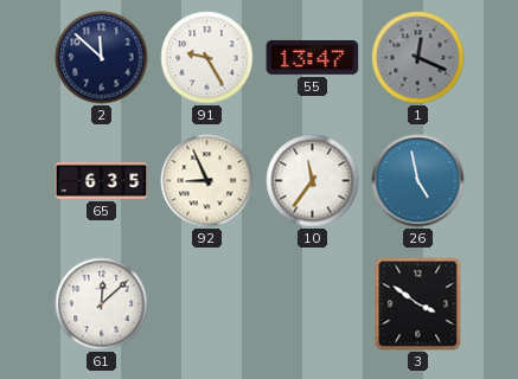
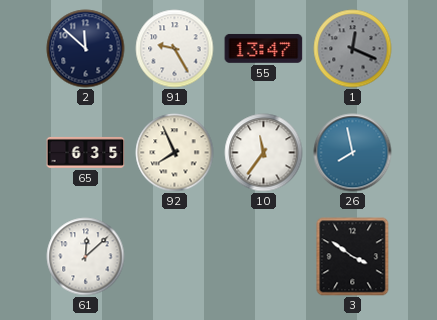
92: 8:56 -> 7:56 (175, 153)
26: 4:58 -> 7:58 (353, 153)
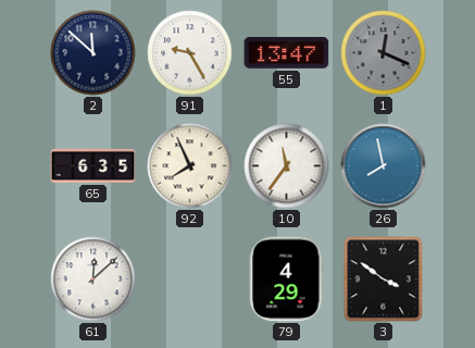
79: none -> 4:29 (287, 279)
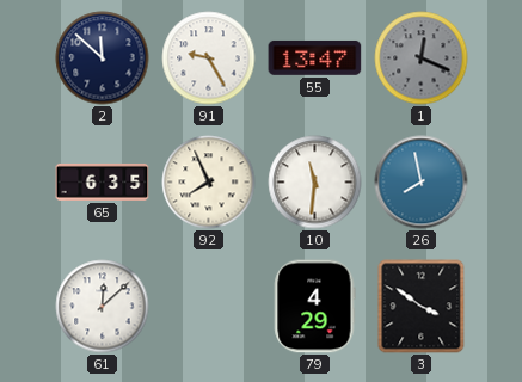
10: 11:36 -> 11:31 (315, 183)
